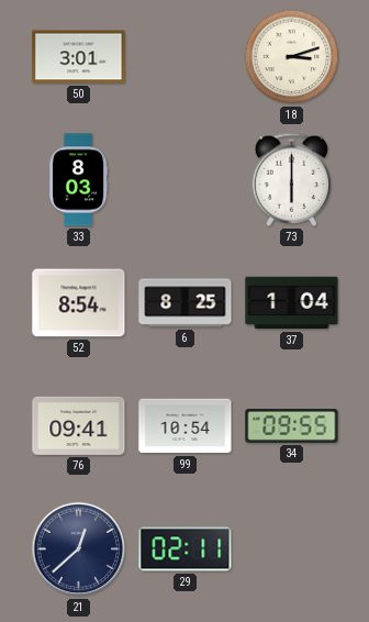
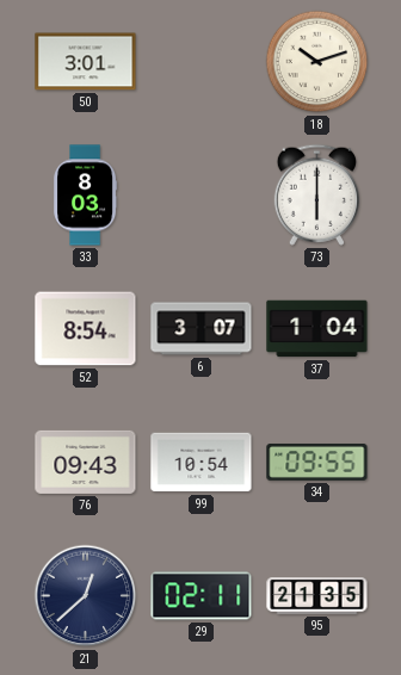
18: 3:12 -> 10:12 (317, 62)
6: 8:25 -> 3:07 (202, 329)
76: 09:41 -> 09:43 (86, 462)
95: none -> 21:35 (317, 596)
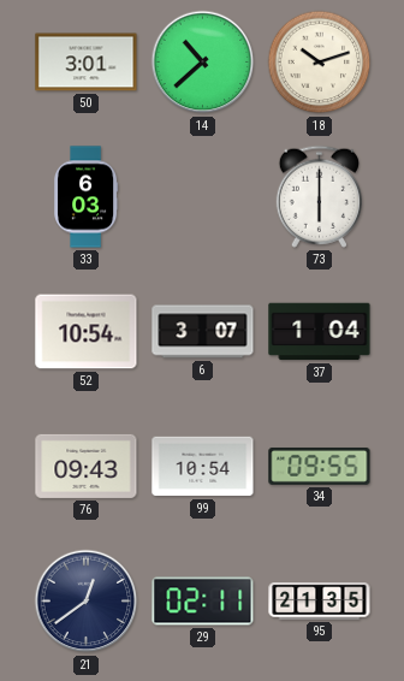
14: none -> 10:38 (203, 63)
33: 8:03 -> 6:03 (87, 197)
52: 8:54 -> 10:54 (87, 332)
21: 12:38 -> 12:39 (87, 602)
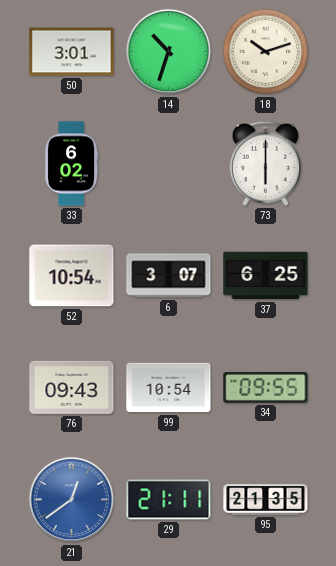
14: 10:38 -> 10:33 (169, 52)
33: 6:03 -> 6:02 (72, 164)
37: 1:04 -> 6:25 (266, 276)
21 dial: navy -> blue (72, 500)
29: 02:11 -> 21:11 (169, 500)
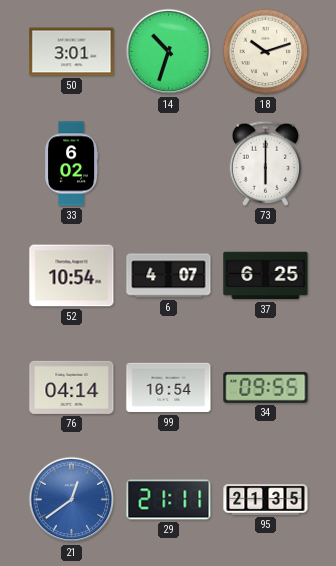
6: 3:07 -> 4:07 (169, 276)
76: 09:43 -> 04:14 (72, 387)
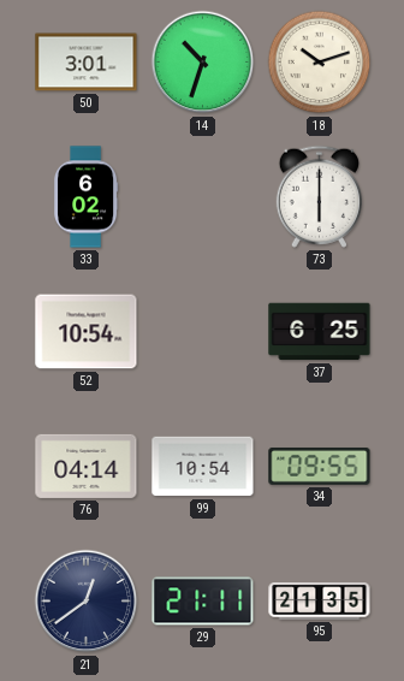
6: 4:07 -> none (169, 276)
21 dial: blue -> navy (87, 602)
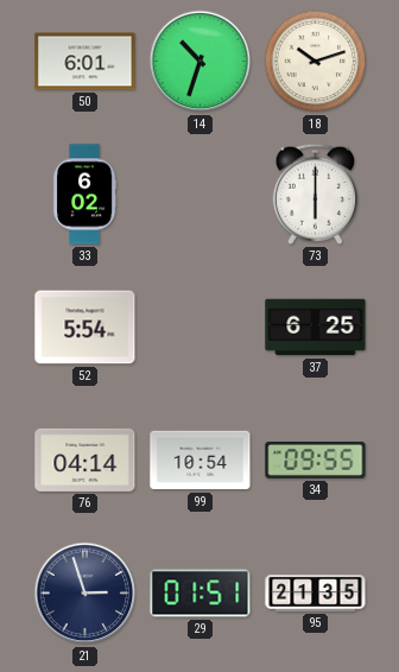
50: 3:01 -> 6:01 (85, 62)
52: 10:54 -> 5:54 (85, 328)
21: 12:39 -> 2:57 (85, 594)
29: 21:11 -> 01:51 (201, 594)
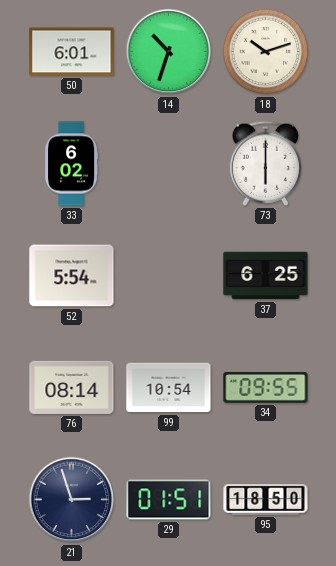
76: 04:14 -> 08:14 (72, 387)
95: 21:35 -> 18:50 (266, 500)
